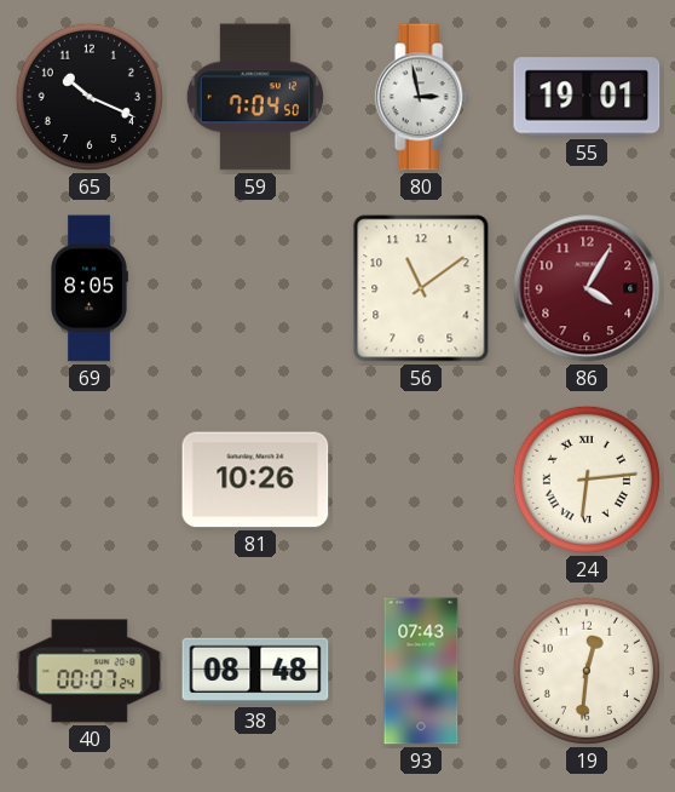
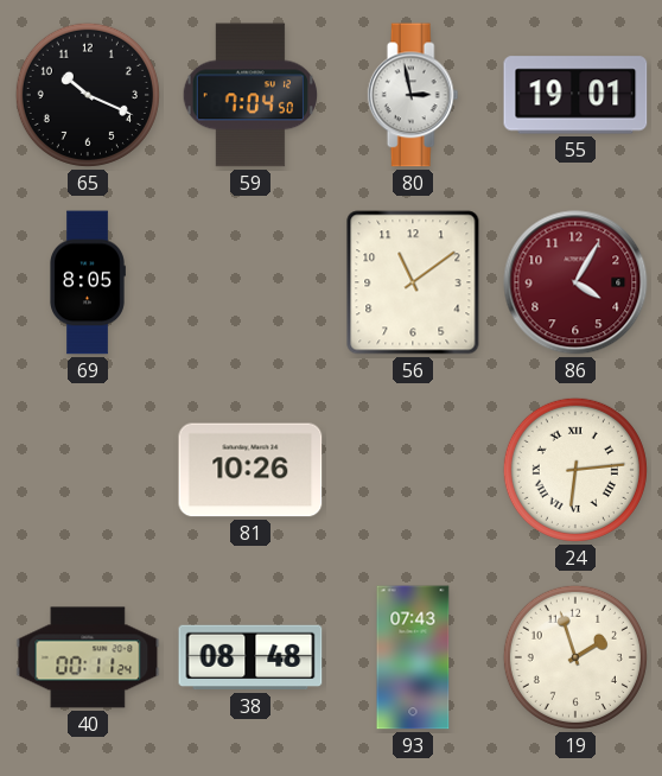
40: 00:07 -> 00:11 (88, 657)
19: 12:31 -> 1:57 (575, 657)
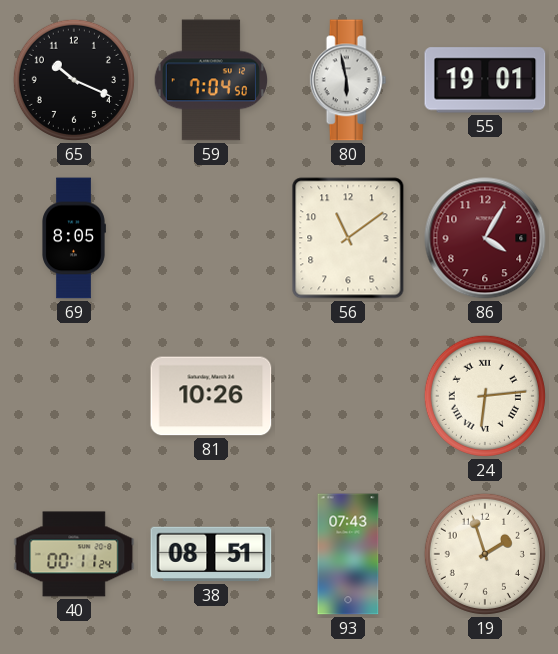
80: 2:58 -> 5:58 (348, 80)
38: 08:48 -> 08:51 (211, 554)
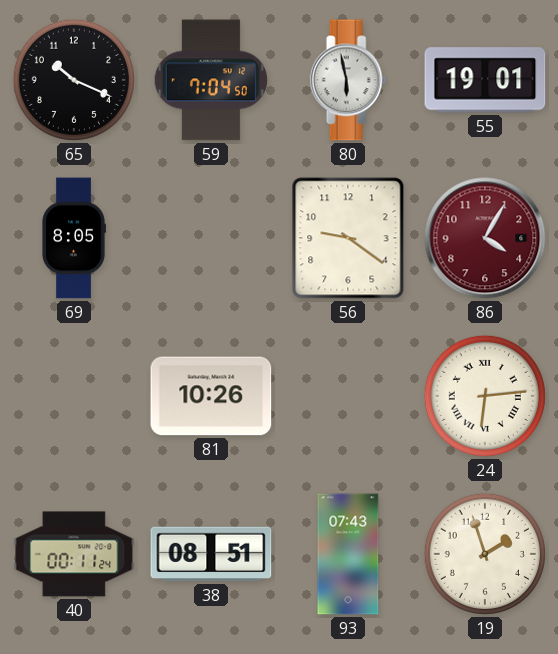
56: 11:09 -> 9:21 (348, 238)
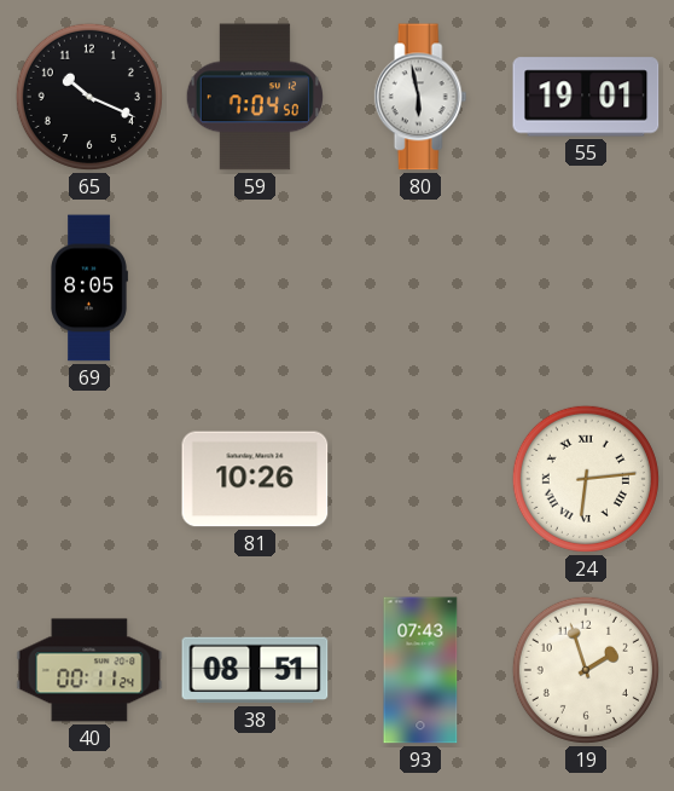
56: 9:21 -> none (348, 238)
86: 4:05 -> none (485, 238)
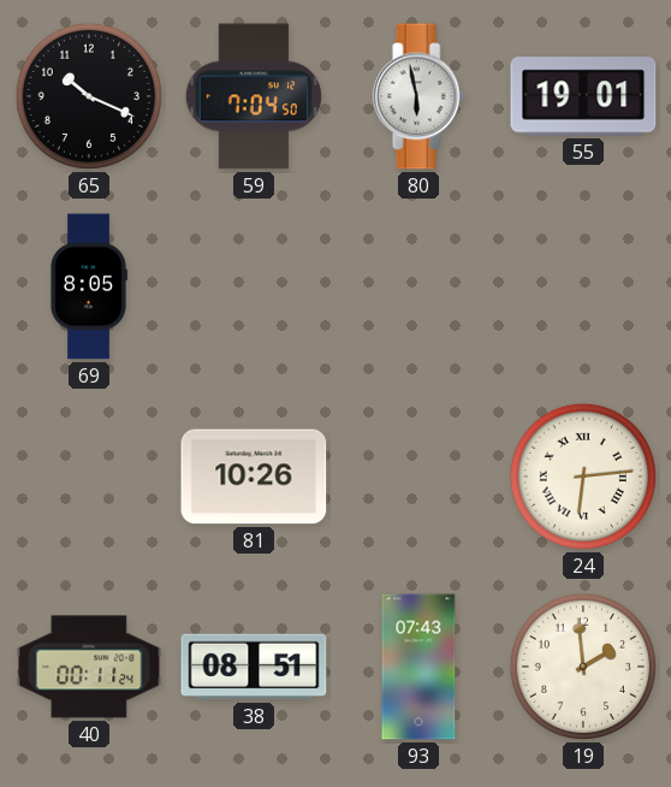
19: 1:57 -> 1:59 (583, 667)
